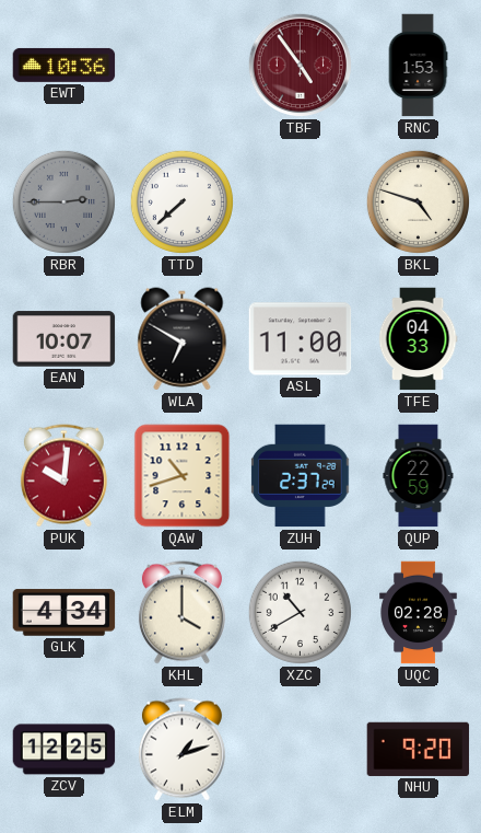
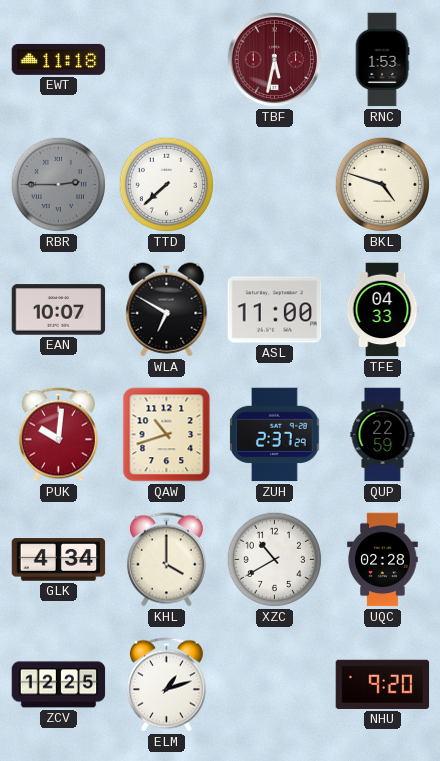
EWT: 10:36 -> 11:18 (59, 59)
TBF: 4:54 -> 5:32 (275, 60)
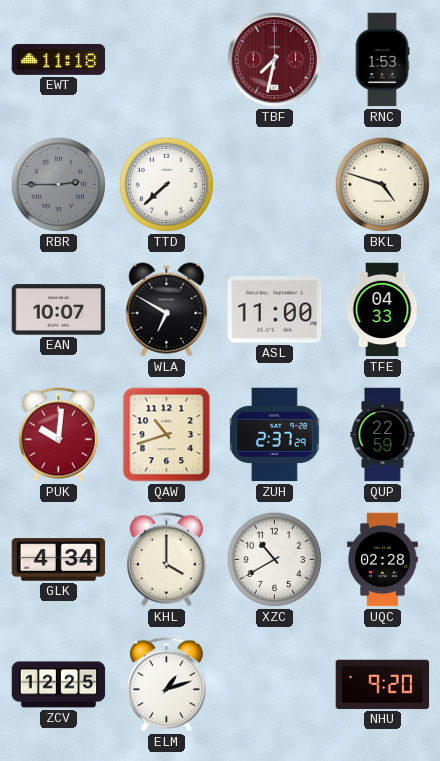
TBF: 5:32 -> 7:32 (275, 60)
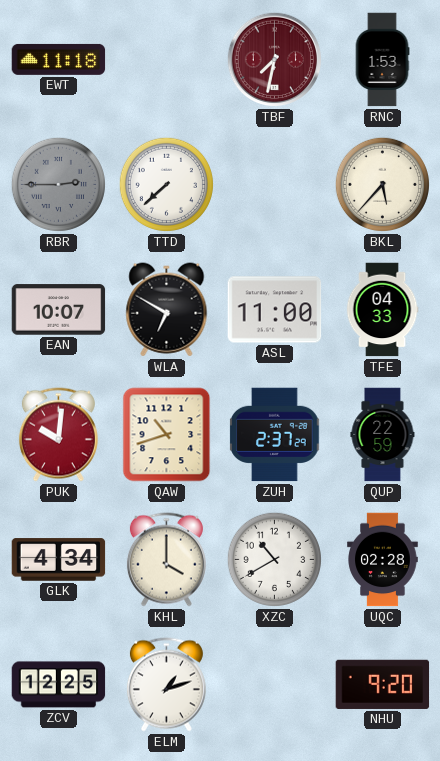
BKL: 4:48 -> 5:37 (382, 184)
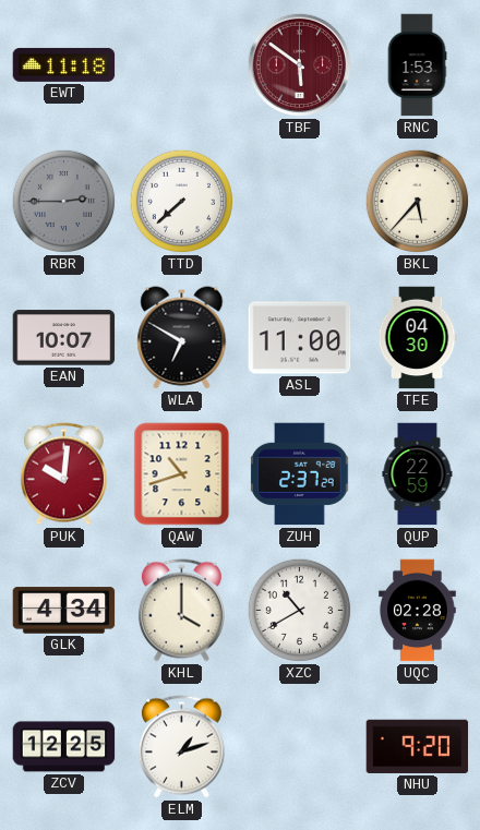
TBF: 7:32 -> 5:51 (300, 65)
TFE: 04:33 -> 04:30 (417, 338)
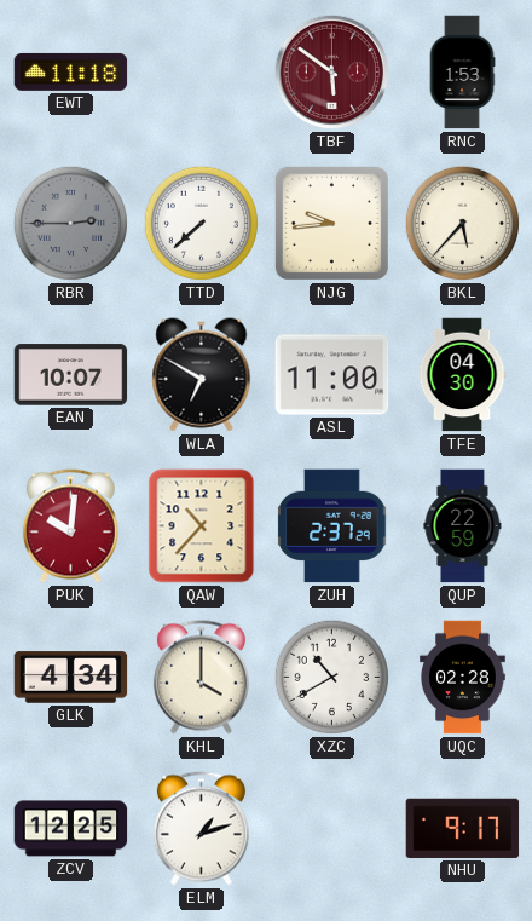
NJG: none -> 9:44 (331, 223)
QAW: 10:42 -> 10:37 (202, 526)
NHU: 9:20 -> 9:17 (463, 828)
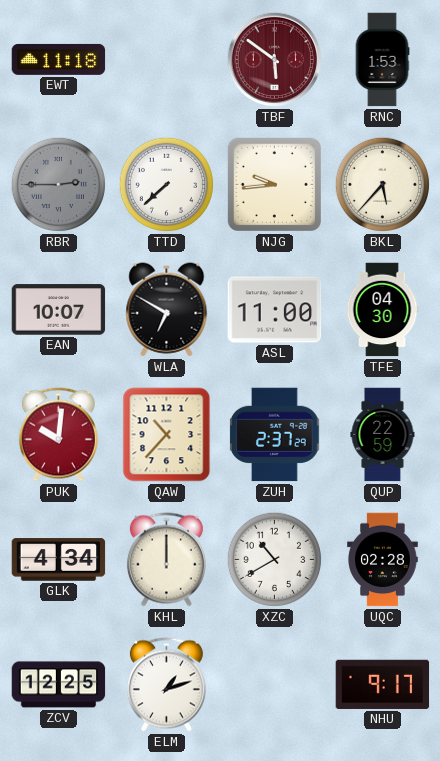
KHL: 4:00 -> 12:00 (166, 560)
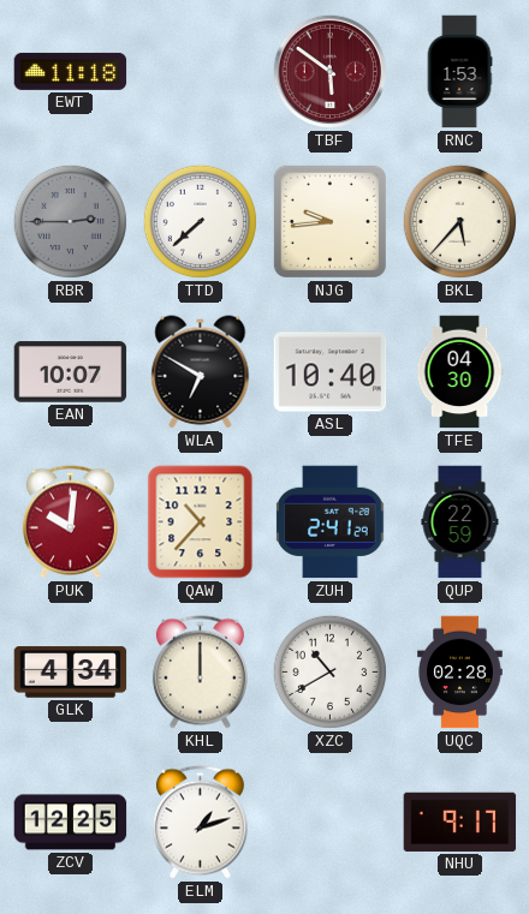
ASL: 11:00 -> 10:40 (331, 372)
ZUH: 2:37 -> 2:41 (331, 522)
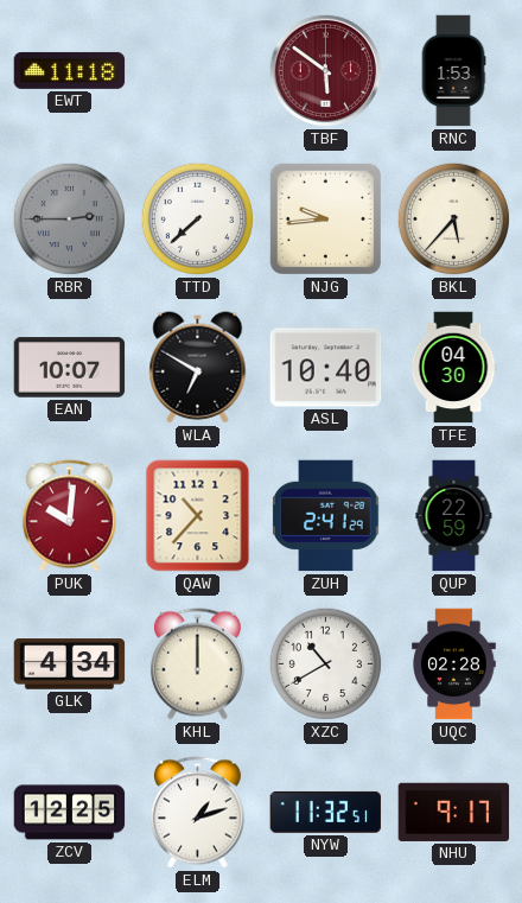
NYW: none -> 11:32 (326, 812)
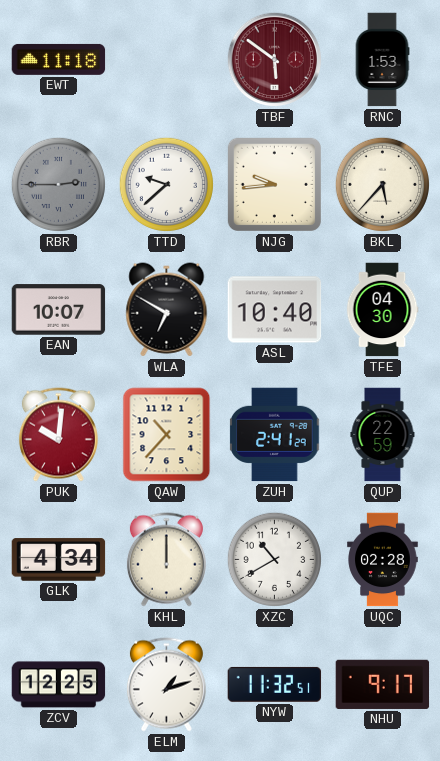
TTD: 7:38 -> 9:38 (166, 184)
